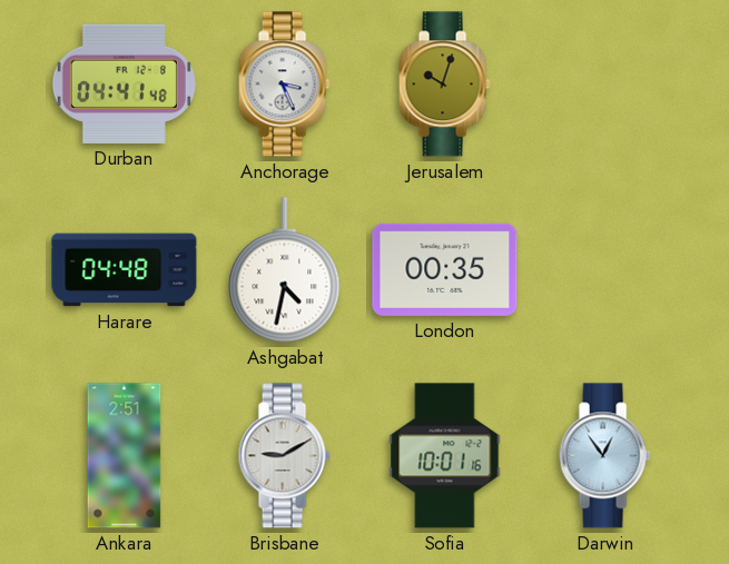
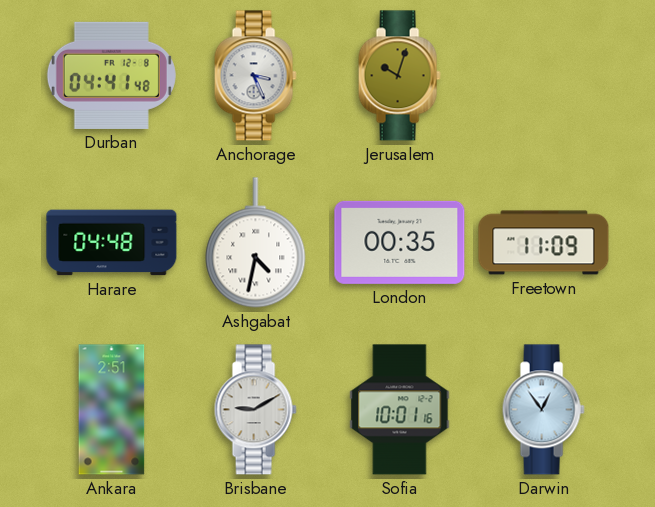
Freetown: none -> 11:09 (544, 243)
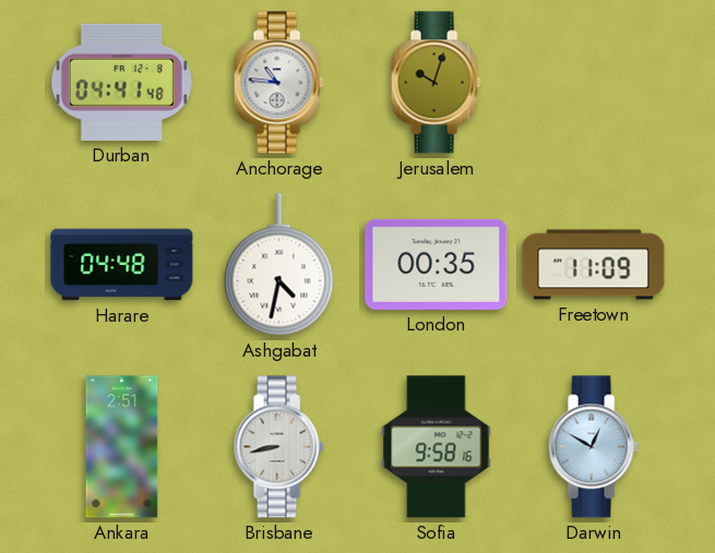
Anchorage: 3:26 -> 10:46 (278, 83)
Brisbane: 9:10 -> 8:43 (278, 447)
Sofia: 10:01 -> 9:58 (437, 447)
Darwin: 12:54 -> 12:50 (593, 447)
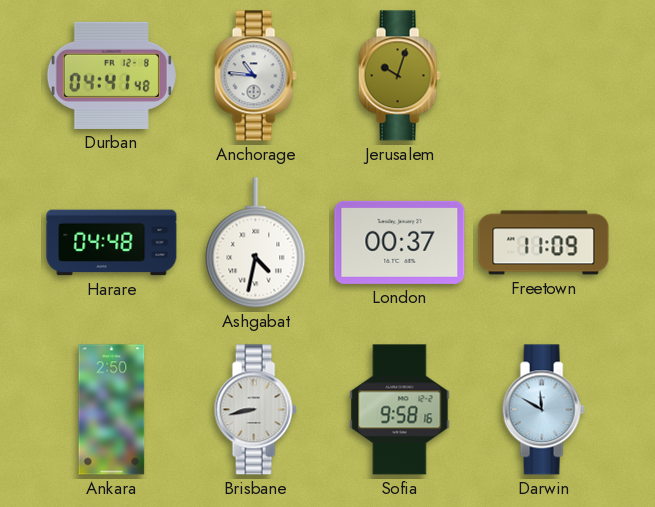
London: 00:35 -> 00:37 (400, 242)
Ankara: 2:51 -> 2:50 (112, 410)
Darwin: 12:50 -> 11:50 (543, 410)
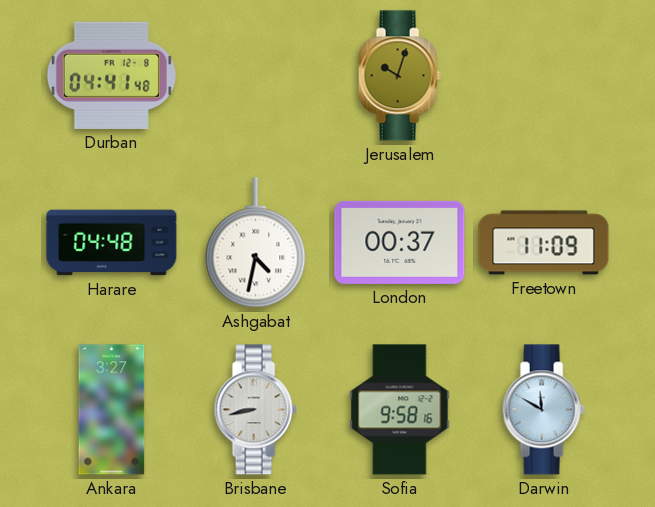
Anchorage: 10:46 -> none (255, 76)
Ankara: 2:50 -> 3:27 (112, 410)
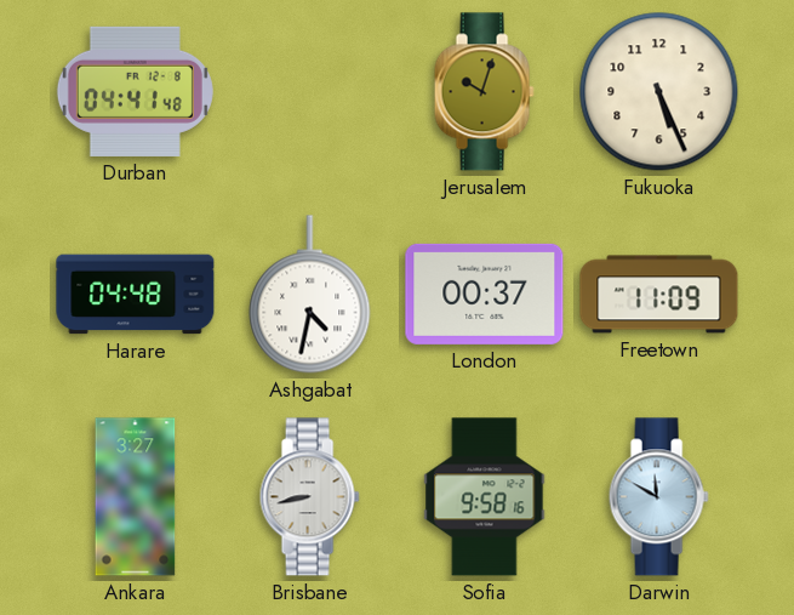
Fukuoka: none -> 5:26 (659, 92)
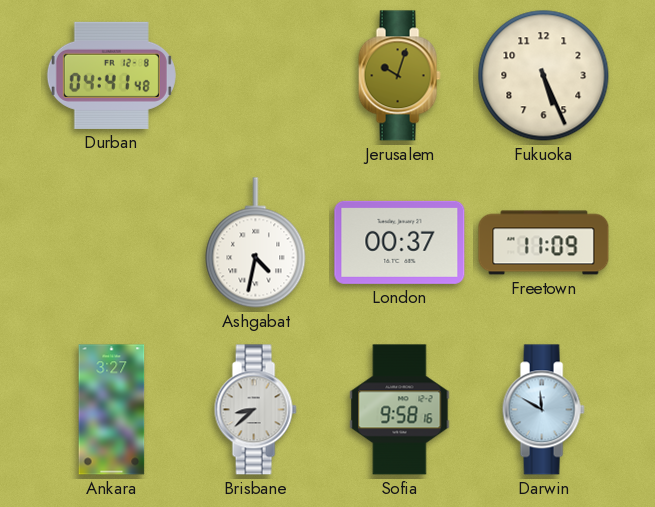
Harare: 04:48 -> none (136, 295)
Brisbane: 8:43 -> 8:38 (255, 410)
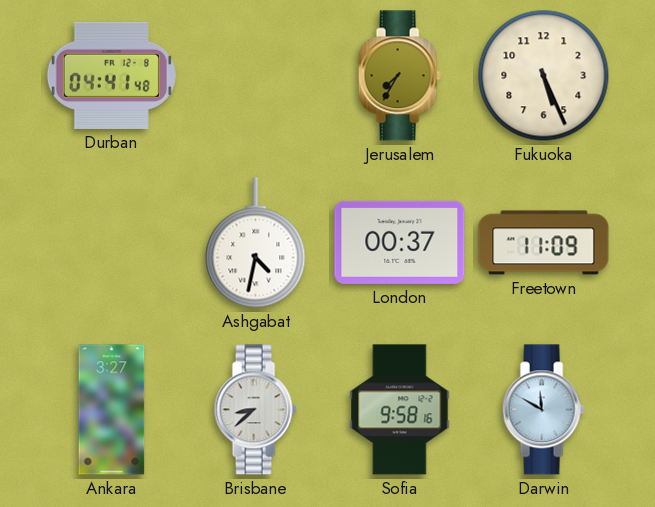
Jerusalem: 10:03 -> 7:35 (399, 76)
